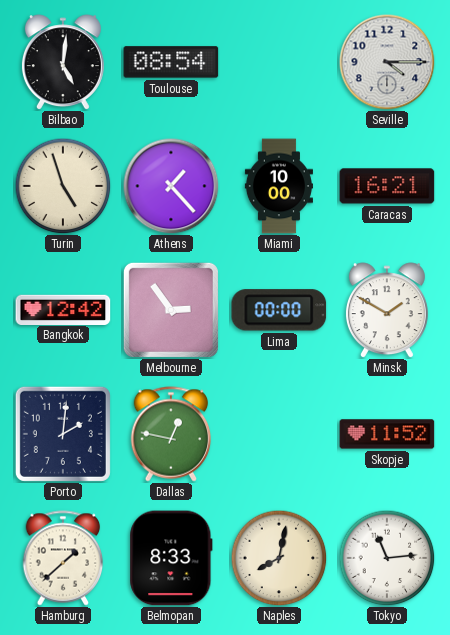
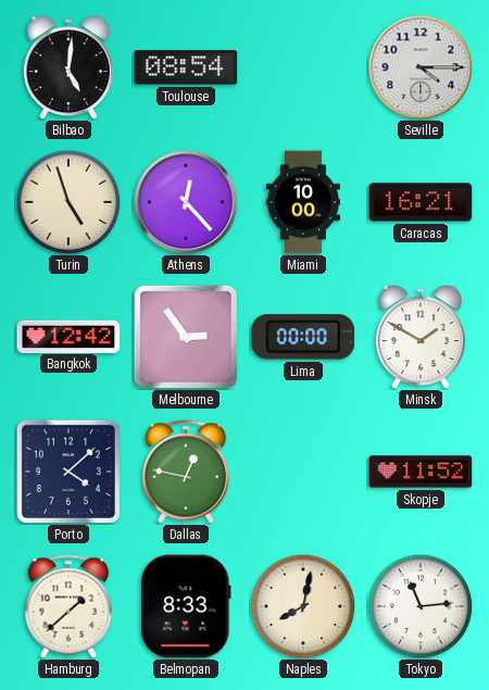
Athens: 1:23 -> 12:23 (186, 202)
Porto: 2:01 -> 4:08 (68, 472)
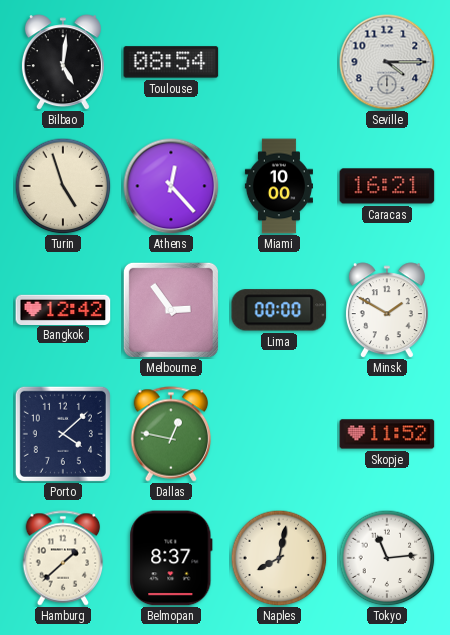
Belmopan: 8:33 -> 8:37 (171, 558)
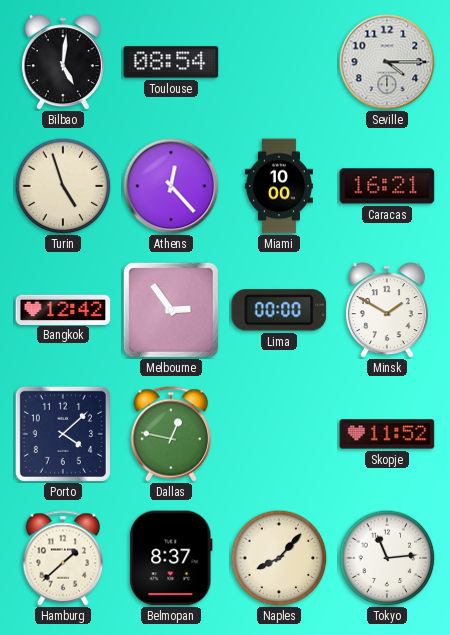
Naples: 8:02 -> 8:07 (279, 558)
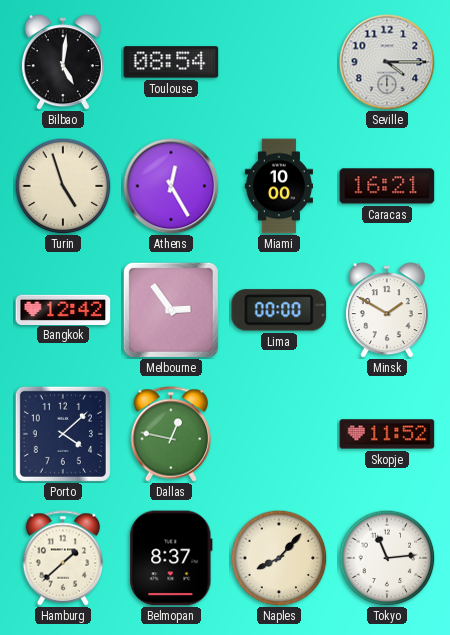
Athens: 12:23 -> 12:25 (171, 186)
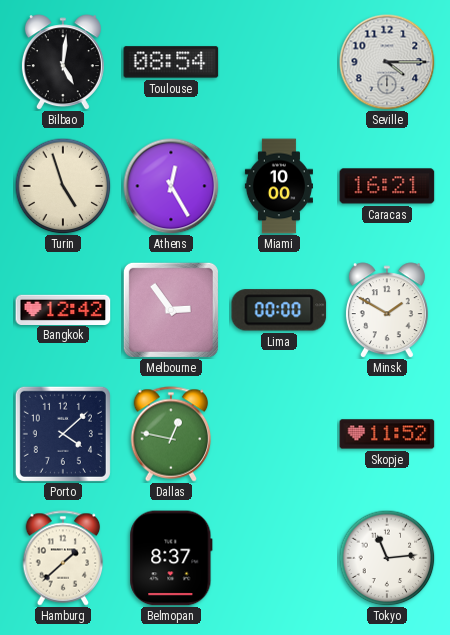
Naples: 8:07 -> none (279, 558)
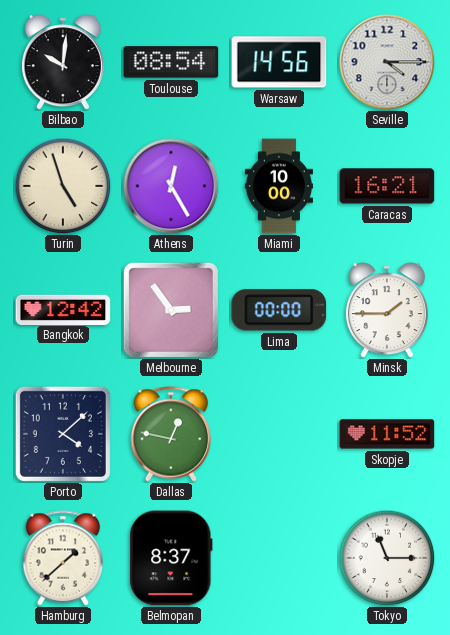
Bilbao: 5:01 -> 10:01 (63, 62)
Warsaw: none -> 14:56 (279, 62)
Minsk: 1:50 -> 1:45 (387, 310)
Tokyo: 11:14 -> 11:15 (387, 558)
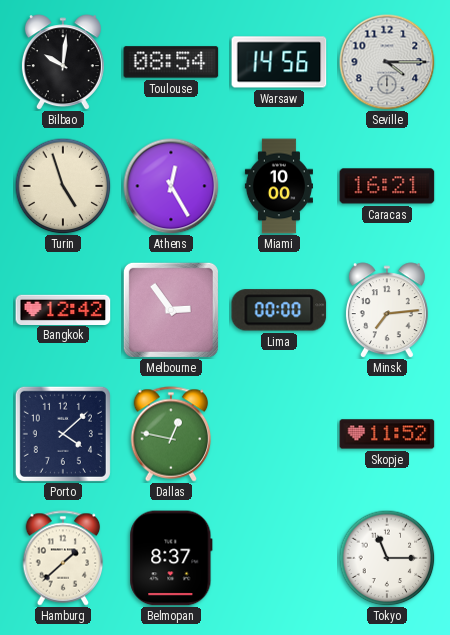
Minsk: 1:45 -> 7:14 (387, 310)
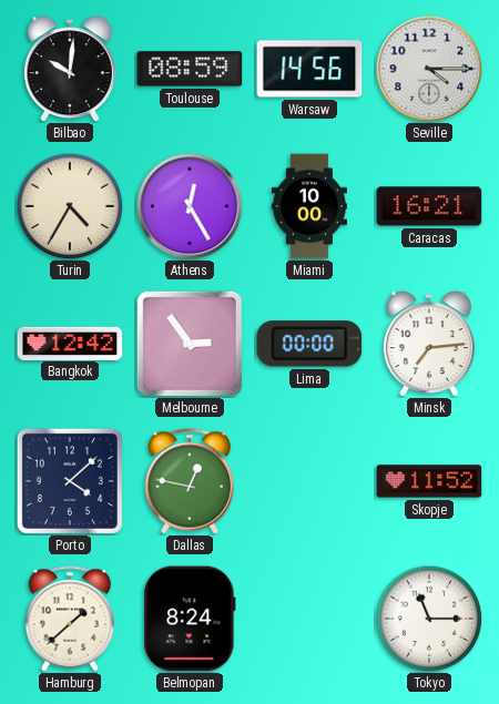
Toulouse: 08:54 -> 08:59 (190, 69)
Turin: 4:57 -> 4:35 (70, 206)
Belmopan: 8:37 -> 8:24 (190, 619)
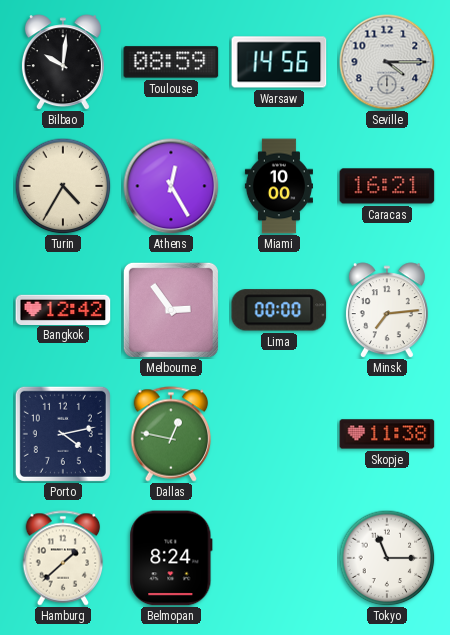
Porto: 4:08 -> 4:13 (63, 434)
Skopje: 11:52 -> 11:38 (387, 434)
